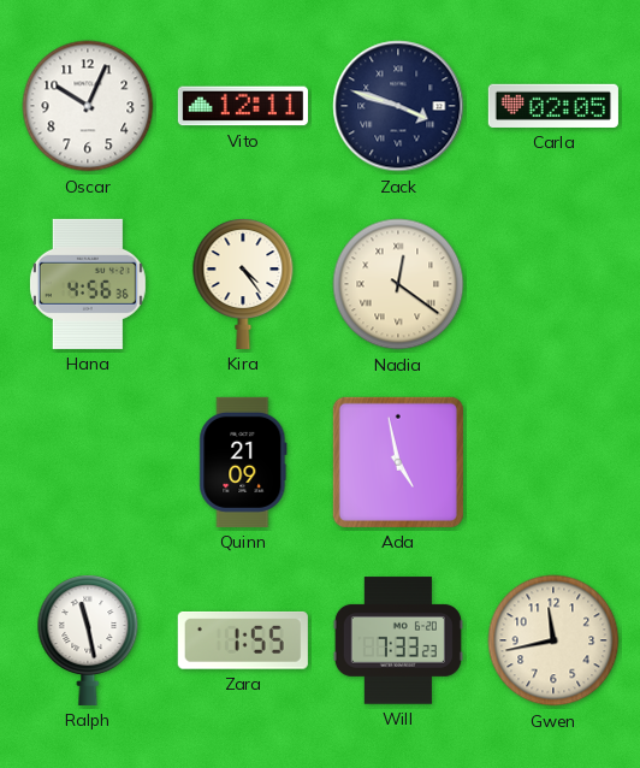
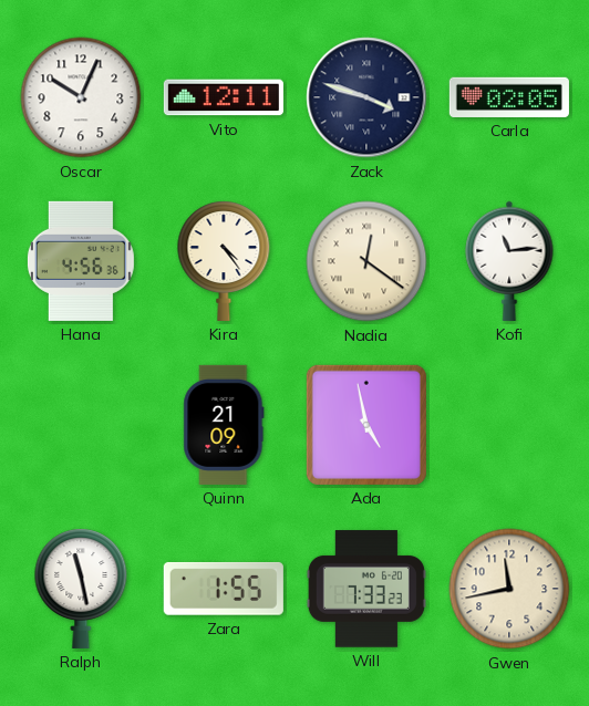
Kofi: none -> 11:14 (509, 261)
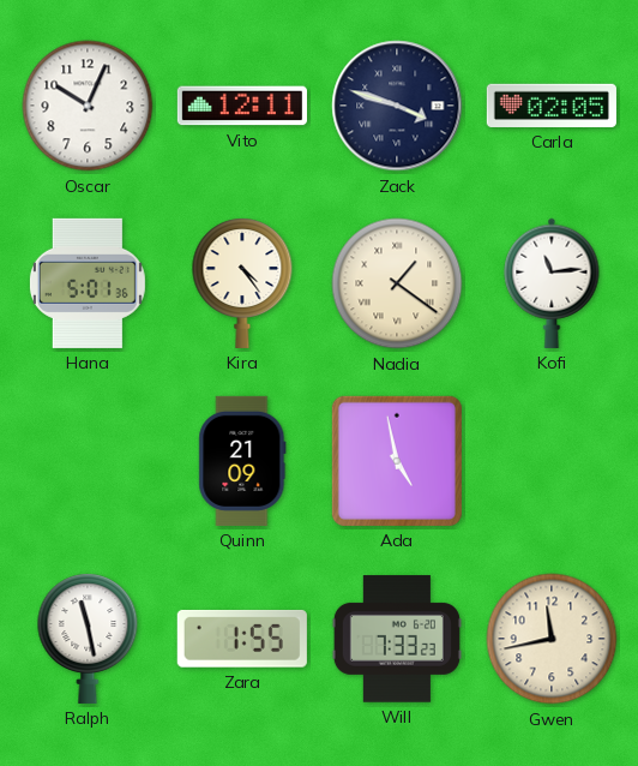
Hana: 4:56 -> 5:01 (88, 283)
Nadia: 12:21 -> 1:21 (397, 283)
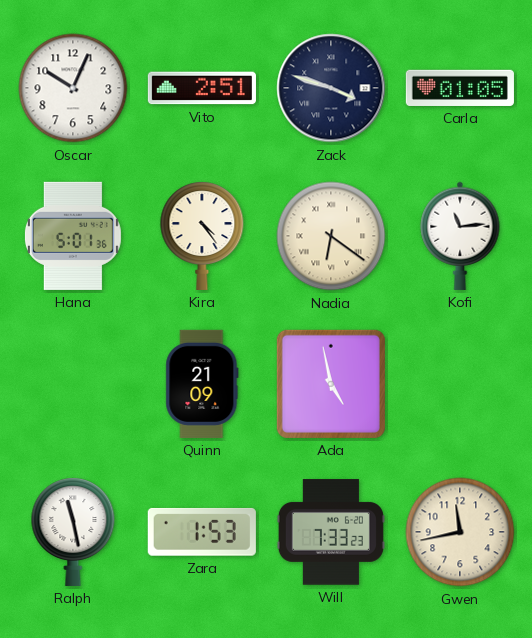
Vito: 12:11 -> 2:51 (202, 88)
Carla: 02:05 -> 01:05 (460, 88)
Nadia: 1:21 -> 6:21 (331, 236)
Zara: 1:55 -> 1:53 (202, 532)
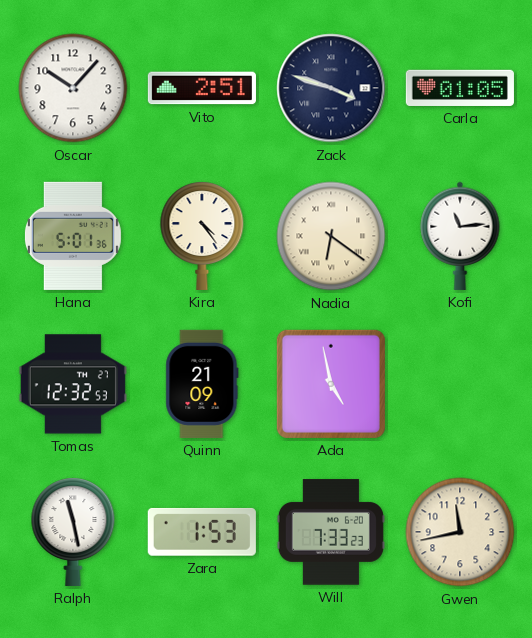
Oscar: 10:04 -> 10:07 (73, 88)
Tomas: none -> 12:32 (73, 384)
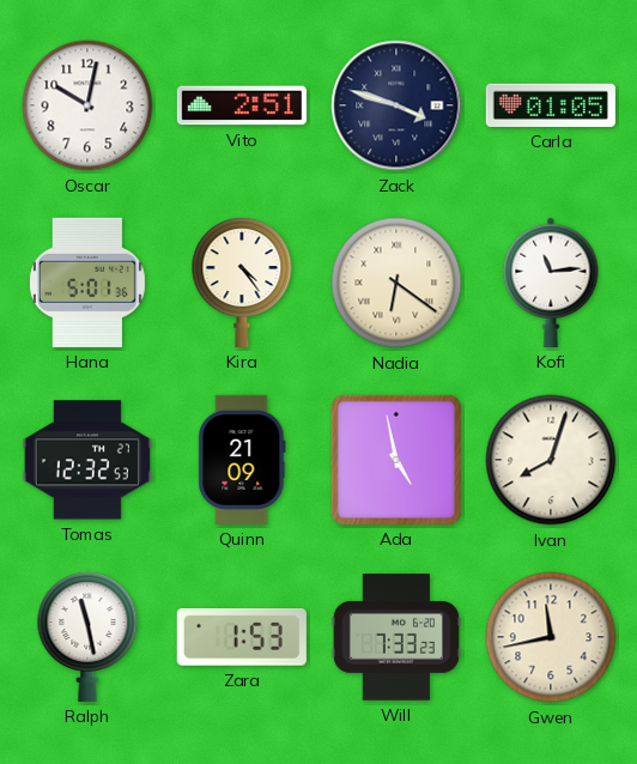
Oscar: 10:07 -> 10:02 (87, 105)
Ivan: none -> 8:03 (551, 460)
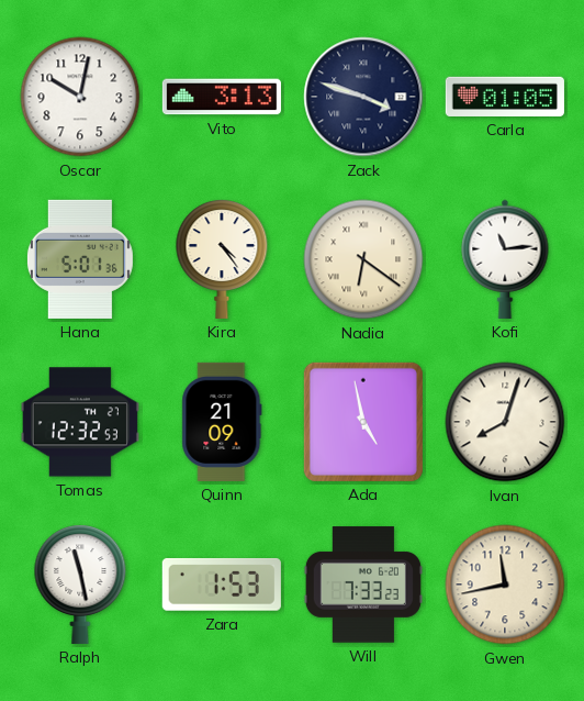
Vito: 2:51 -> 3:13 (222, 97)
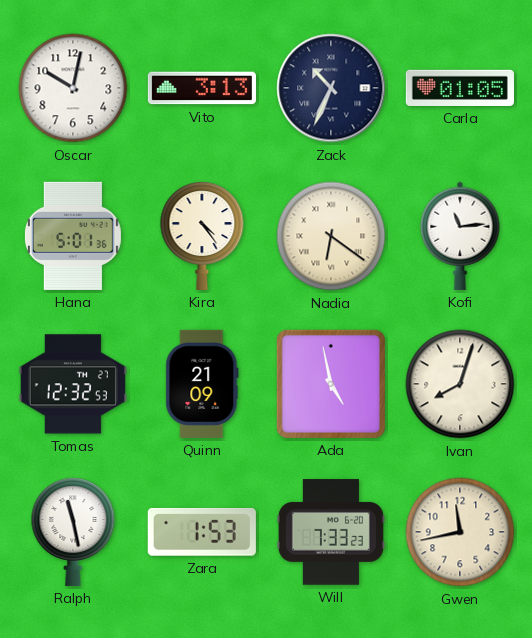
Zack: 3:48 -> 10:34 (331, 88)
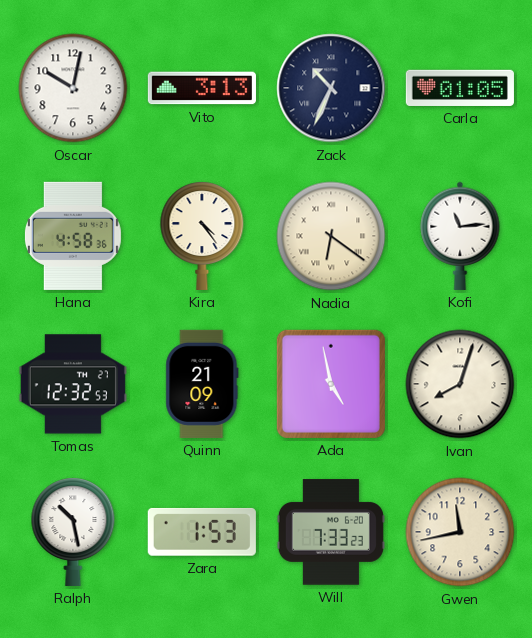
Hana: 5:01 -> 4:58 (73, 236)
Ralph: 11:28 -> 10:28 (73, 532)
